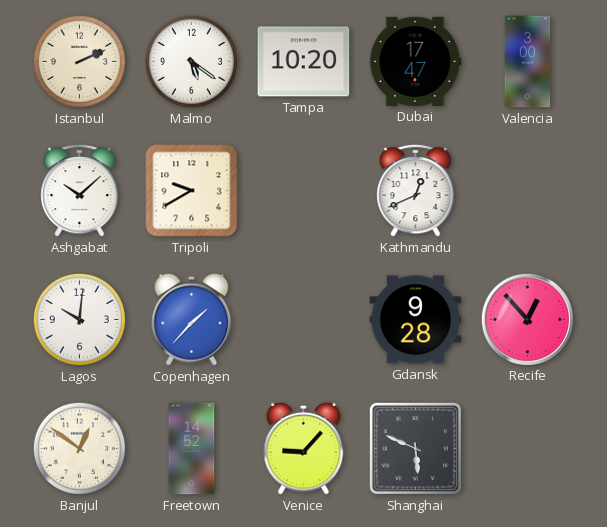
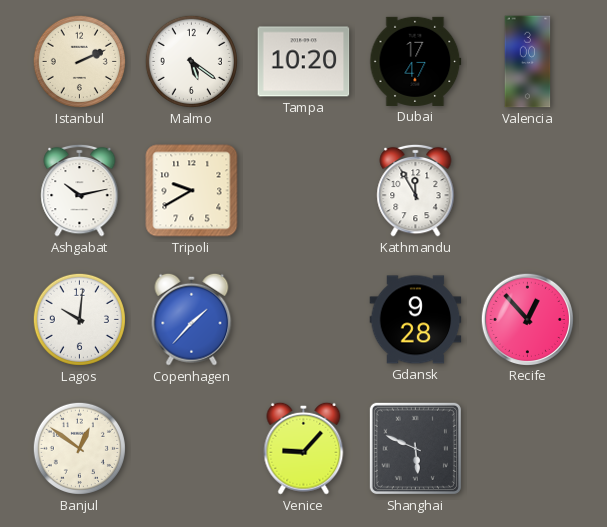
Ashgabat: 10:08 -> 10:13 (80, 190)
Kathmandu: 12:41 -> 11:55 (416, 190)
Freetown: 14:52 -> none (192, 449)
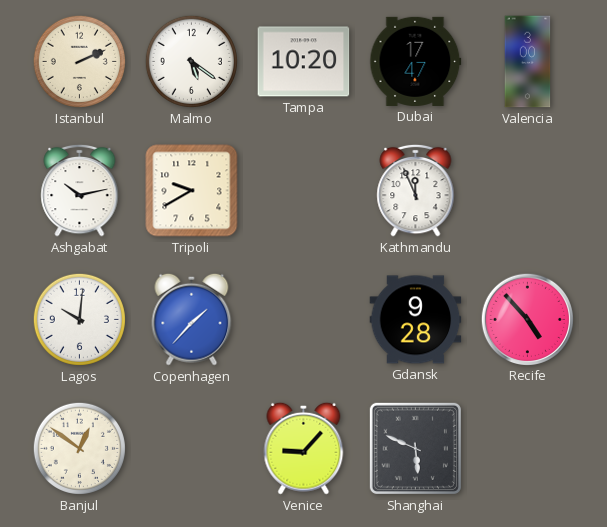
Kathmandu: 11:55 -> 11:56 (416, 190)
Recife: 12:53 -> 4:53 (527, 319)
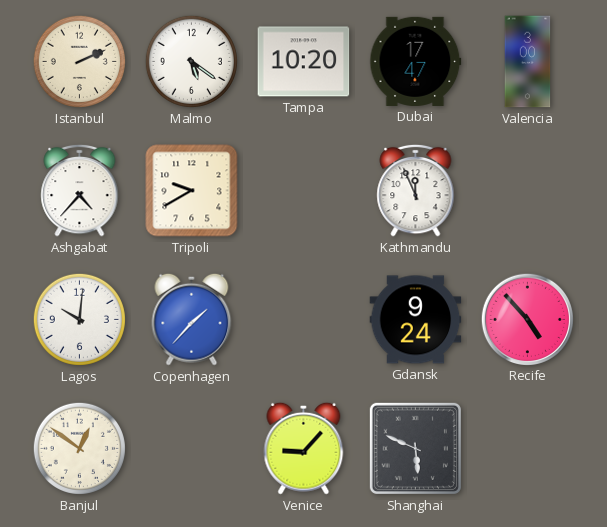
Ashgabat: 10:13 -> 4:37 (80, 190)
Gdansk: 9:28 -> 9:24 (416, 320)
